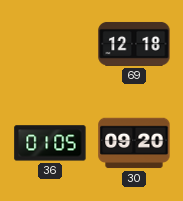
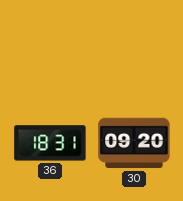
69: 12:18 -> none (134, 44)
36: 01:05 -> 18:31 (50, 143)
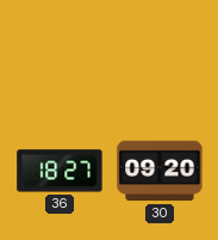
36: 18:31 -> 18:27 (60, 171)
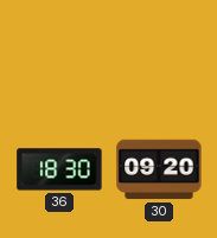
36: 18:27 -> 18:30 (59, 169)
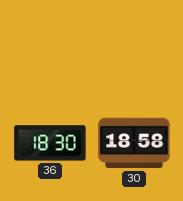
30: 09:20 -> 18:58 (134, 143)
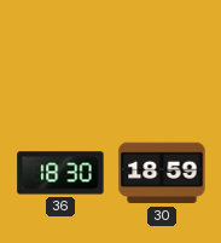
30: 18:58 -> 18:59 (162, 173)
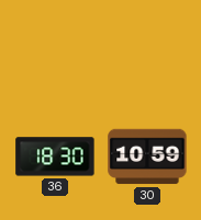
30: 18:59 -> 10:59 (147, 157)
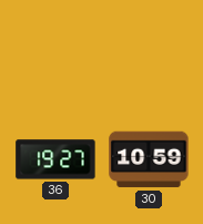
36: 18:30 -> 19:27 (55, 159)
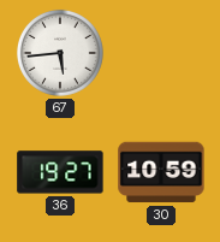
67: none -> 5:44 (60, 53)
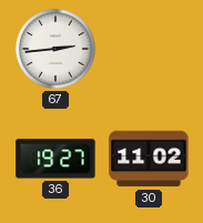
67: 5:44 -> 2:44 (55, 49)
30: 10:59 -> 11:02 (149, 159)
